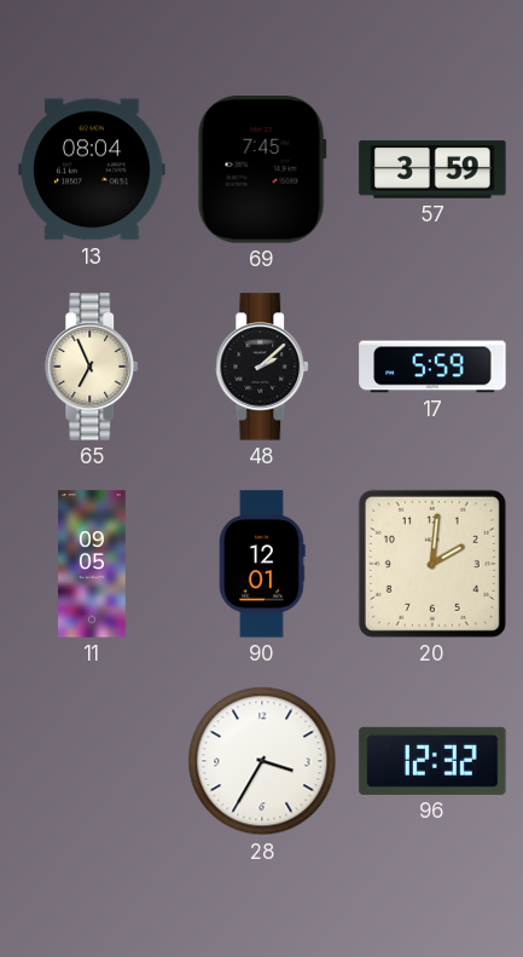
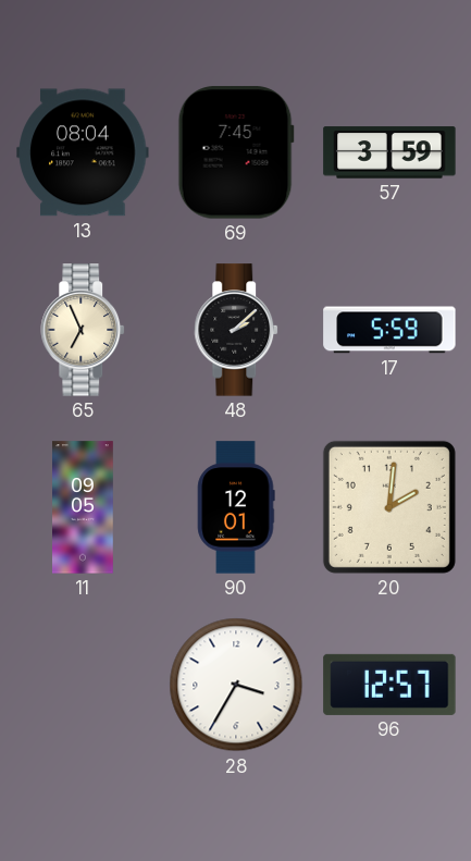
96: 12:32 -> 12:57 (389, 685)
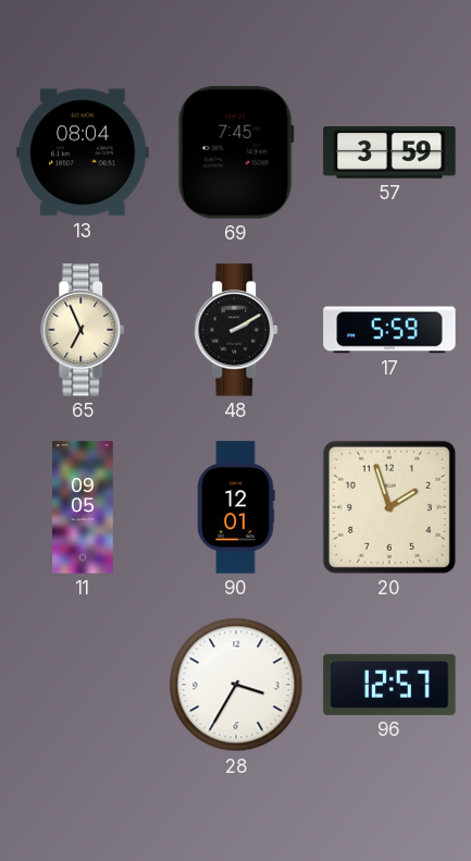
48: 2:08 -> 2:10 (237, 330)
20: 2:01 -> 1:57 (389, 507)
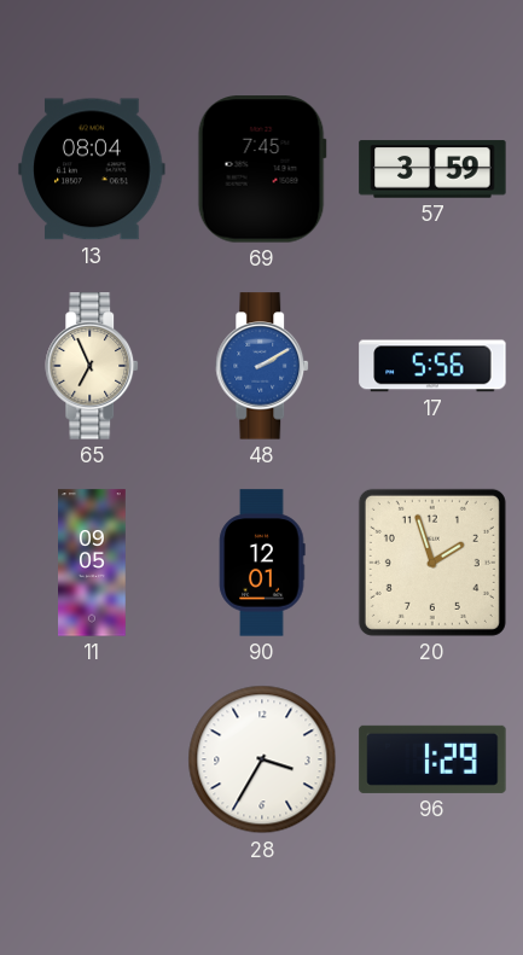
48 dial: black -> blue (263, 366)
17: 5:59 -> 5:56 (432, 366)
96: 12:57 -> 1:29 (432, 759)
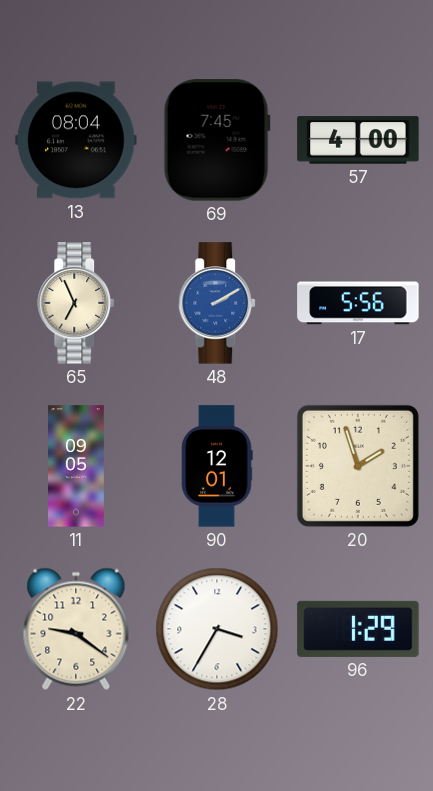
57: 3:59 -> 4:00 (358, 140)
22: none -> 9:21 (76, 629)
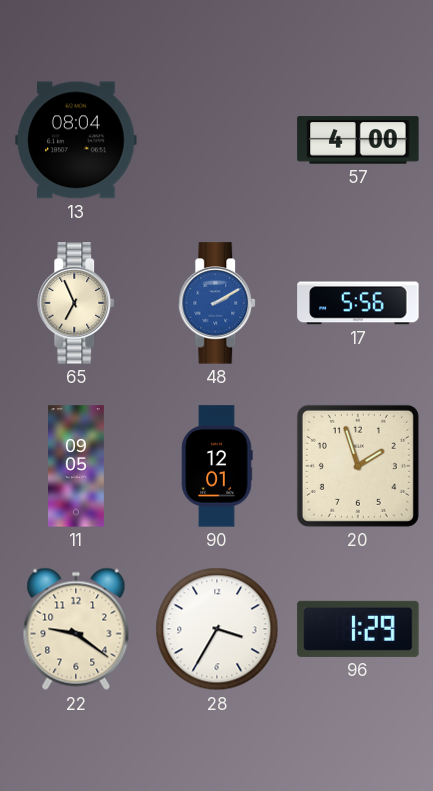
69: 7:45 -> none (217, 140)
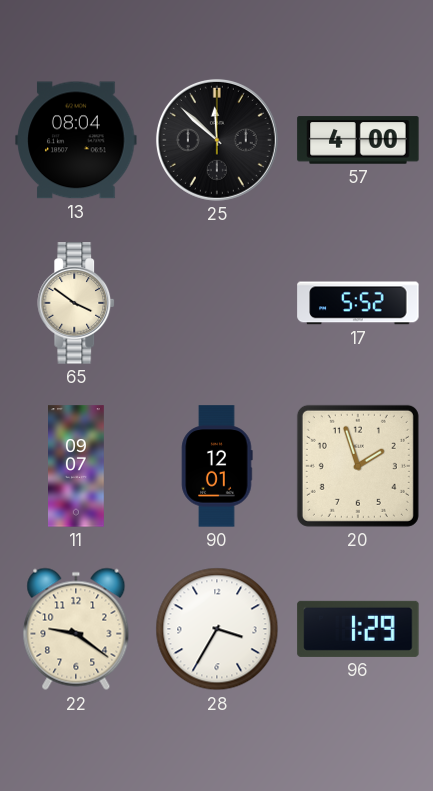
25: none -> 11:52 (217, 140)
65: 6:56 -> 3:51 (77, 303)
48: 2:10 -> none (218, 303)
17: 5:56 -> 5:52 (358, 303)
11: 09:05 -> 09:07 (77, 466)
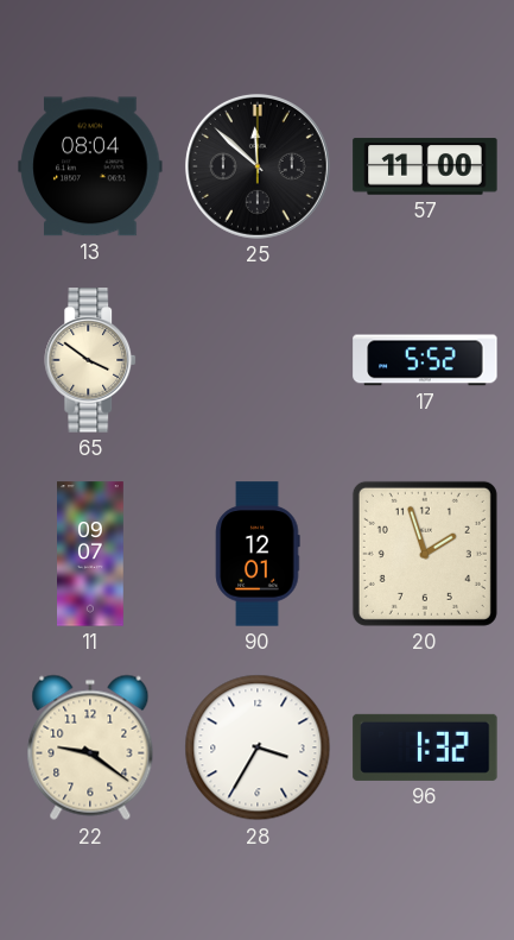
57: 4:00 -> 11:00 (425, 166)
96: 1:29 -> 1:32 (425, 747)
